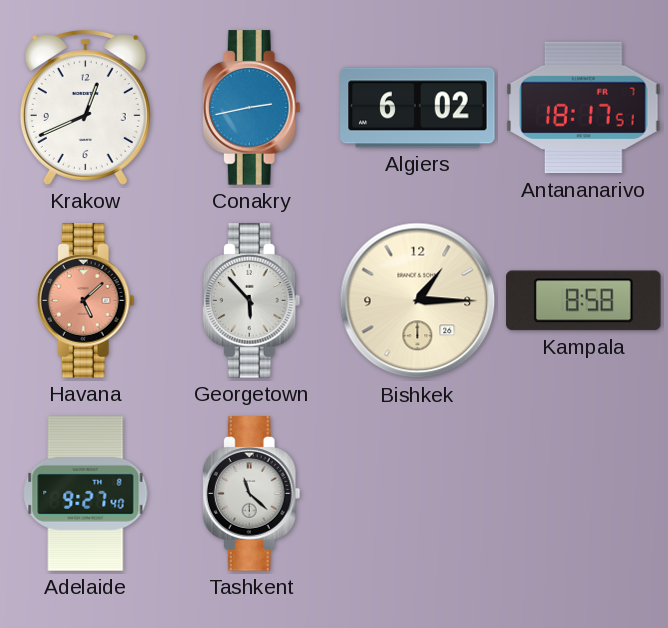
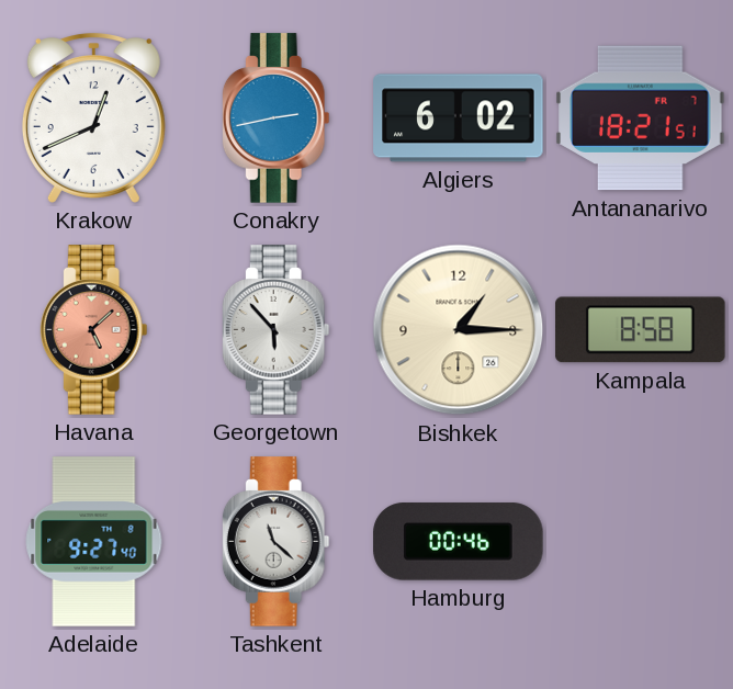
Antananarivo: 18:17 -> 18:21 (641, 118)
Hamburg: none -> 00:46 (459, 542)
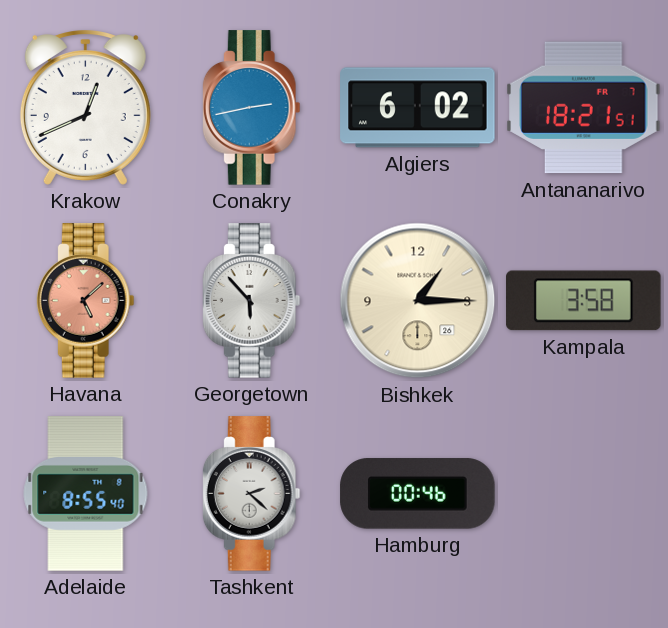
Kampala: 8:58 -> 3:58 (584, 301)
Adelaide: 9:27 -> 8:55 (86, 494)
Tashkent: 11:22 -> 2:22 (251, 494)
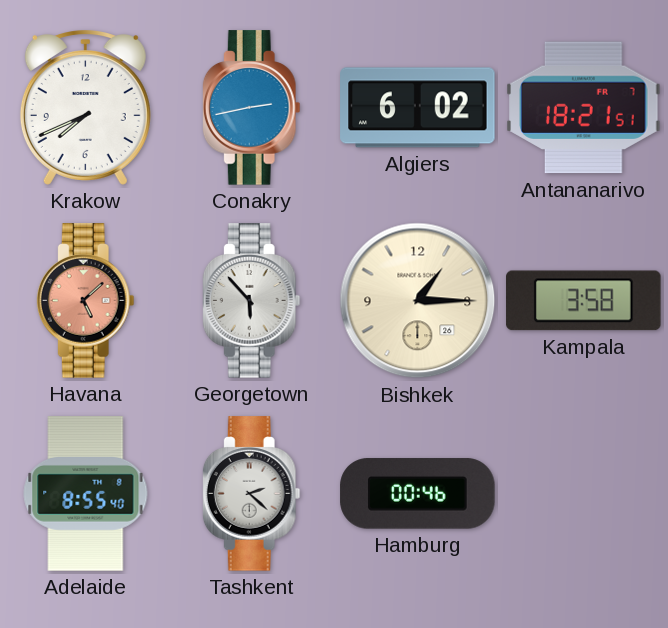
Krakow: 12:41 -> 7:41 (85, 108)
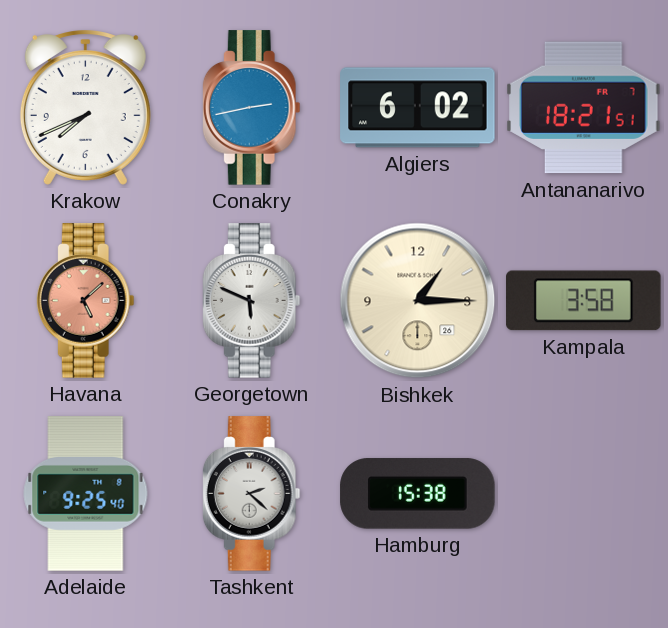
Georgetown: 5:53 -> 5:49 (251, 301)
Adelaide: 8:55 -> 9:25 (86, 494)
Hamburg: 00:46 -> 15:38 (418, 494)
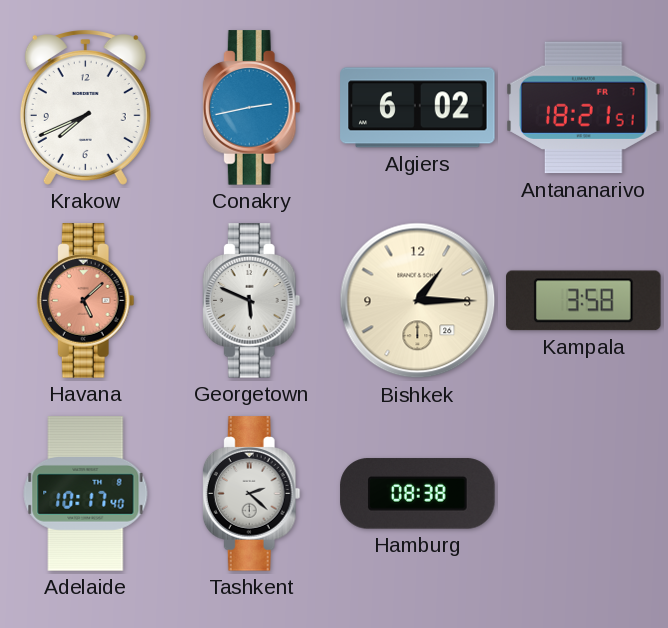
Adelaide: 9:25 -> 10:17 (86, 494)
Hamburg: 15:38 -> 08:38 (418, 494)
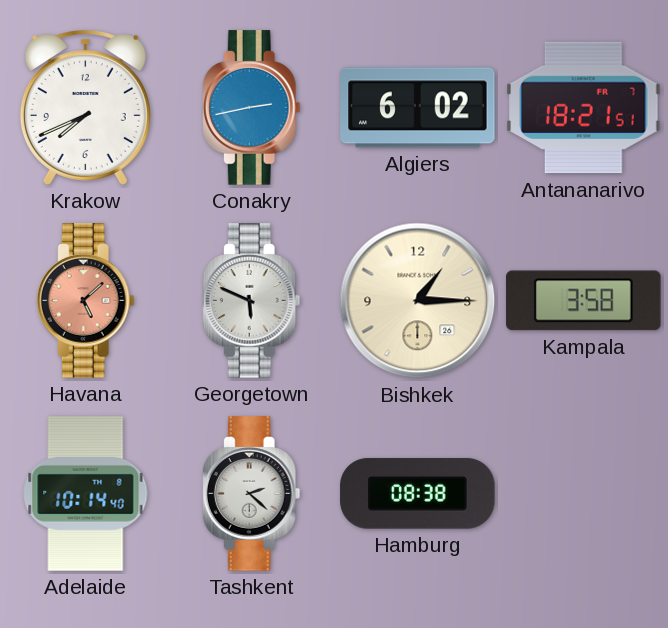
Adelaide: 10:17 -> 10:14 (86, 494)
